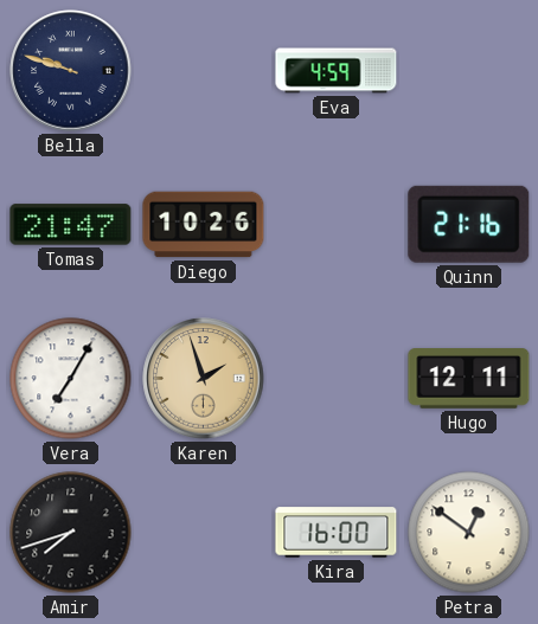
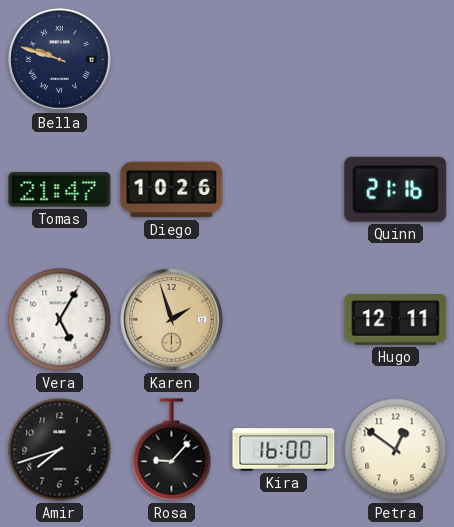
Eva: 4:59 -> none (337, 71)
Vera: 7:05 -> 5:05 (60, 320)
Rosa: none -> 9:07 (172, 450)
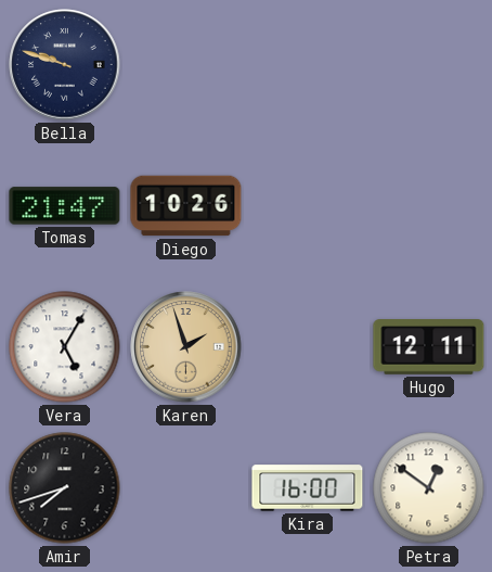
Quinn: 21:16 -> none (396, 189)
Rosa: 9:07 -> none (172, 450)
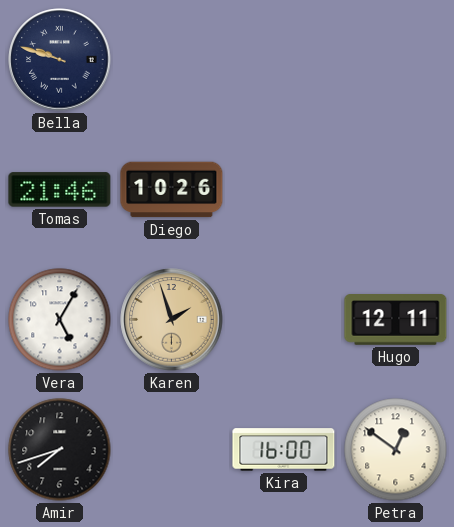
Tomas: 21:47 -> 21:46 (60, 190)
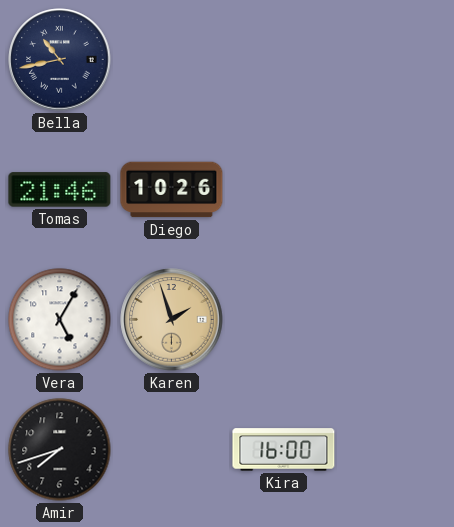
Bella: 9:48 -> 10:43 (60, 60)
Hugo: 12:11 -> none (396, 320)
Petra: 12:51 -> none (396, 450)
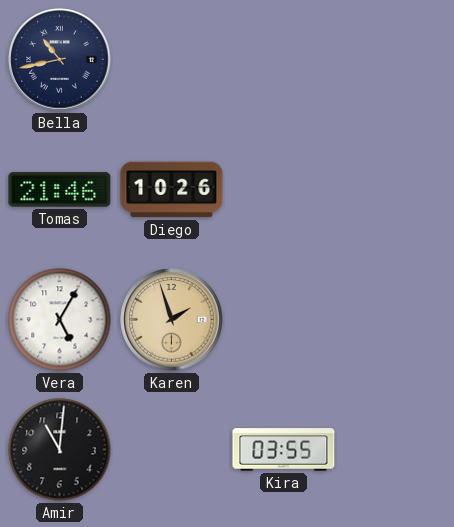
Amir: 7:42 -> 11:01 (60, 450)
Kira: 16:00 -> 03:55 (284, 450)
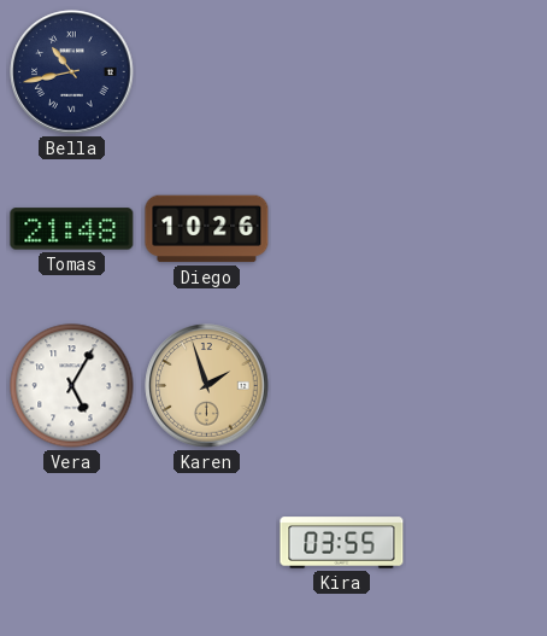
Tomas: 21:46 -> 21:48 (72, 229)
Amir: 11:01 -> none (60, 450)
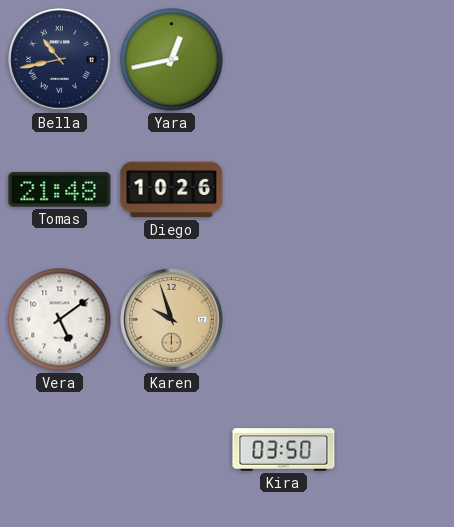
Yara: none -> 12:43 (172, 60)
Vera: 5:05 -> 5:09 (60, 320)
Karen: 1:57 -> 9:57 (172, 320)
Kira: 03:55 -> 03:50 (284, 450)
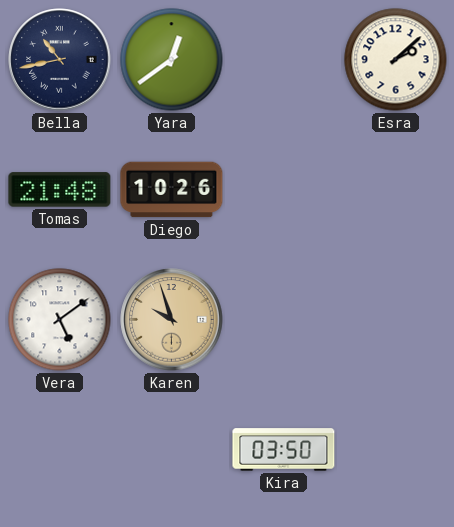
Yara: 12:43 -> 12:39 (172, 60)
Esra: none -> 2:08 (396, 60)
